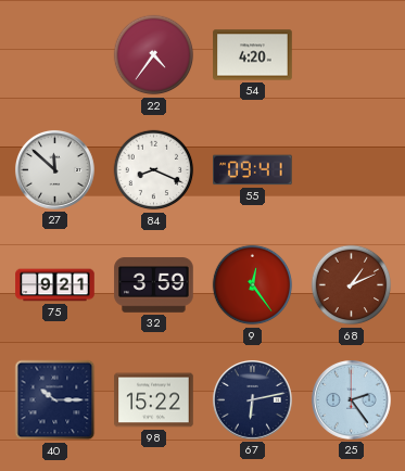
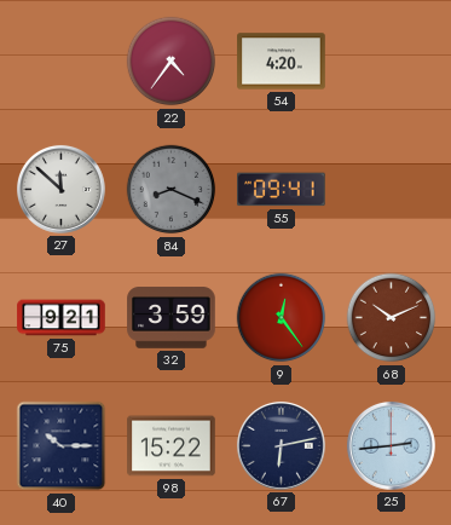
84 dial: white -> grey (172, 190)
68: 1:11 -> 10:11 (392, 318)
25: 2:24 -> 2:44 (391, 445)
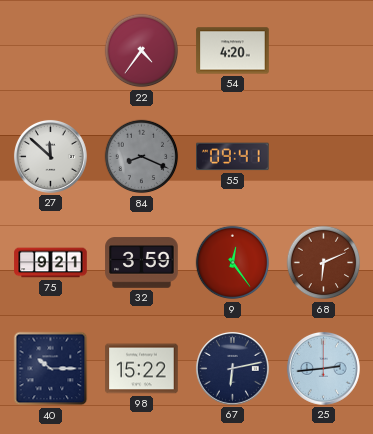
68: 10:11 -> 6:11 (324, 263)
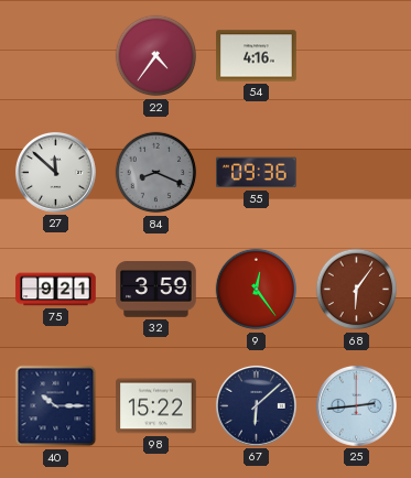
54: 4:20 -> 4:16 (257, 56)
55: 09:41 -> 09:36 (257, 173)
68: 6:11 -> 6:06 (357, 290)
67: 6:13 -> 6:08 (256, 405)
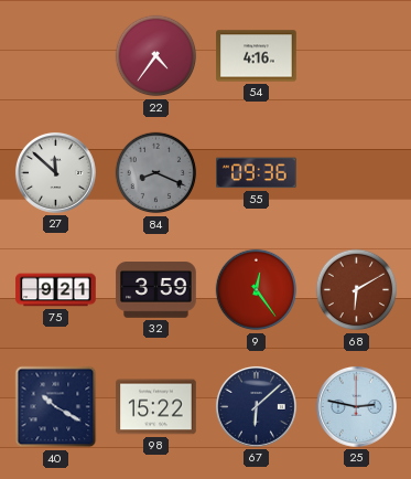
68: 6:06 -> 6:10 (357, 290)
40: 10:15 -> 10:20 (56, 407)
25: 2:44 -> 2:47 (356, 406)
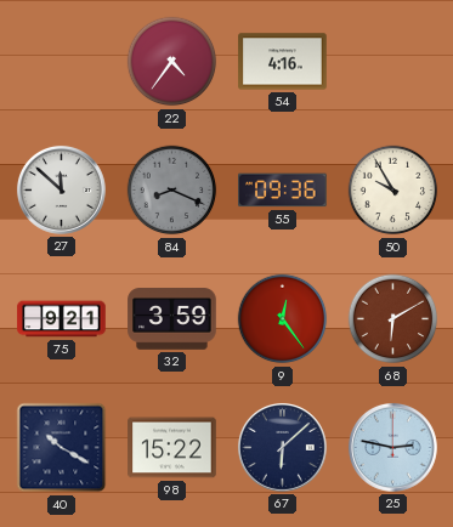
50: none -> 9:55 (393, 191)
